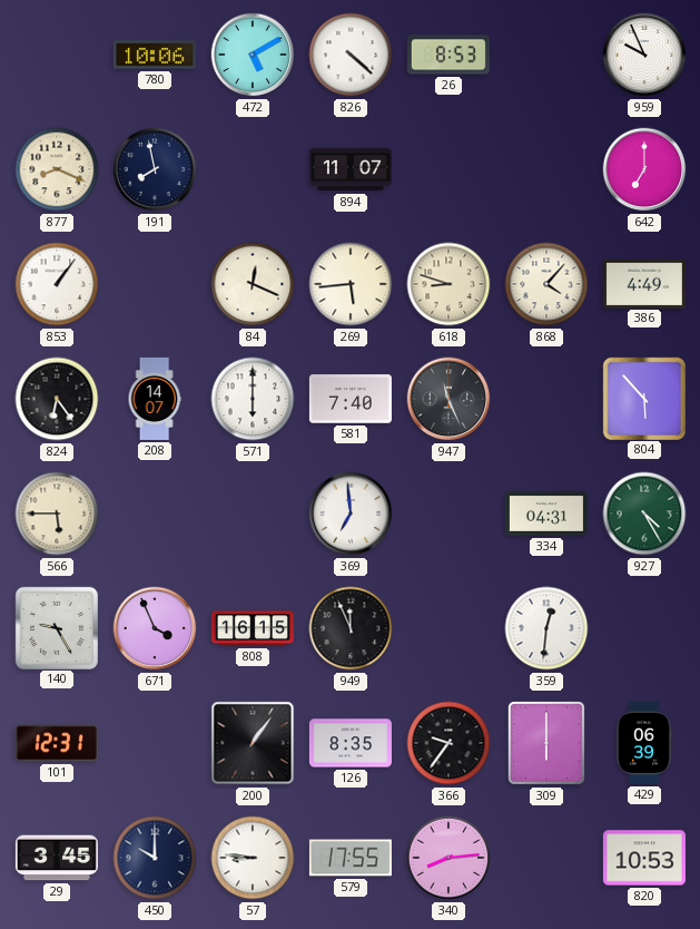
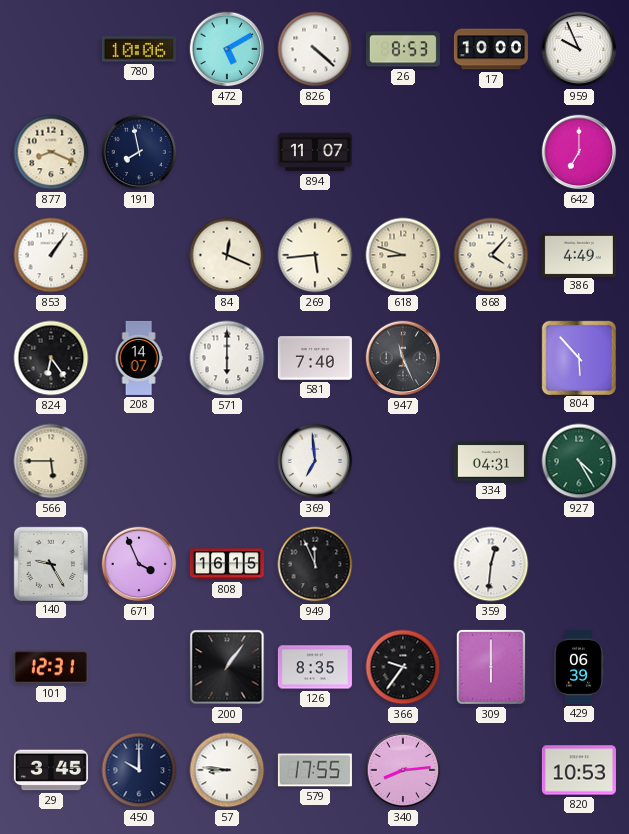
17: none -> 10:00 (491, 49)
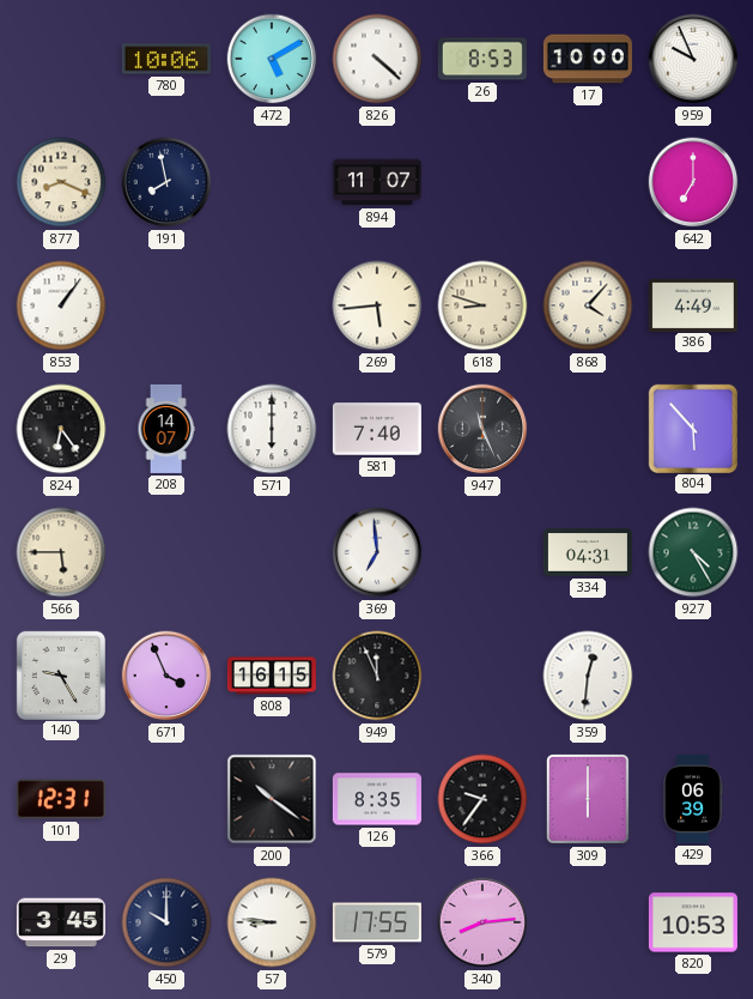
84: 12:19 -> none (227, 255)
200: 1:06 -> 10:21 (272, 799)
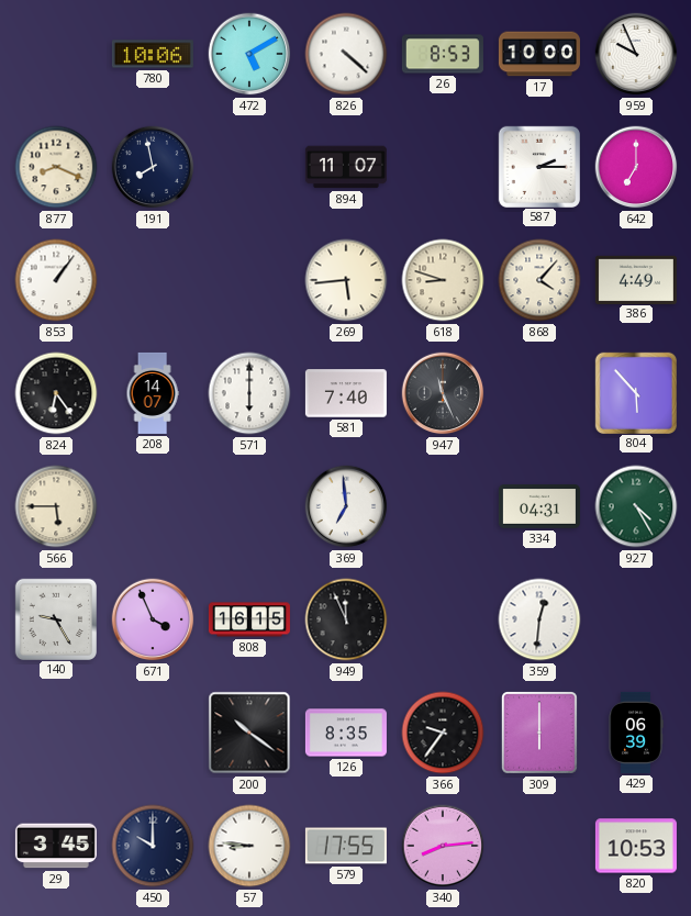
587: none -> 2:15 (538, 166)
101: 12:31 -> none (61, 799)
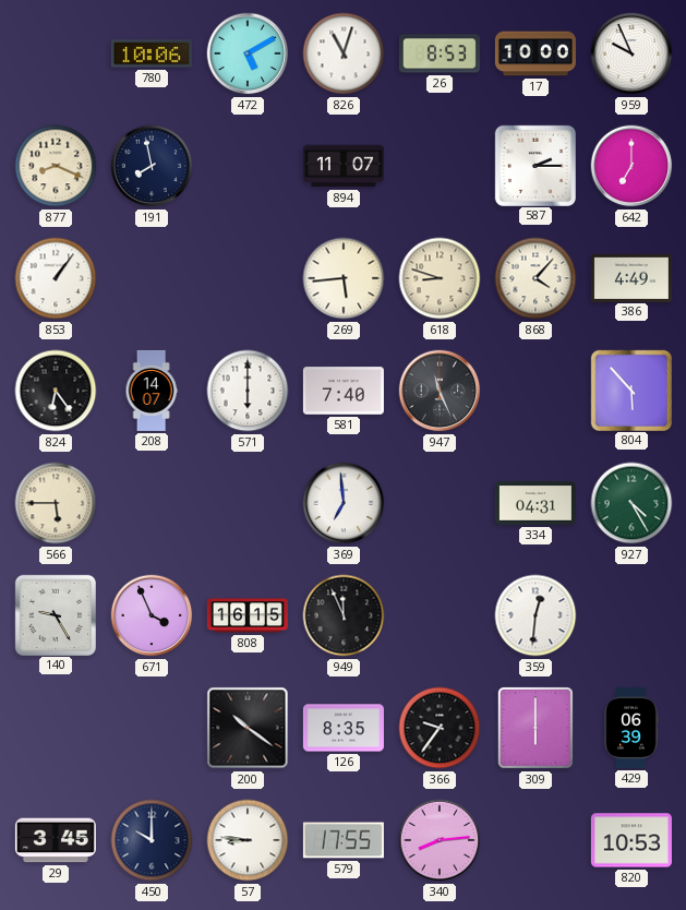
826: 4:22 -> 11:03 (344, 53)
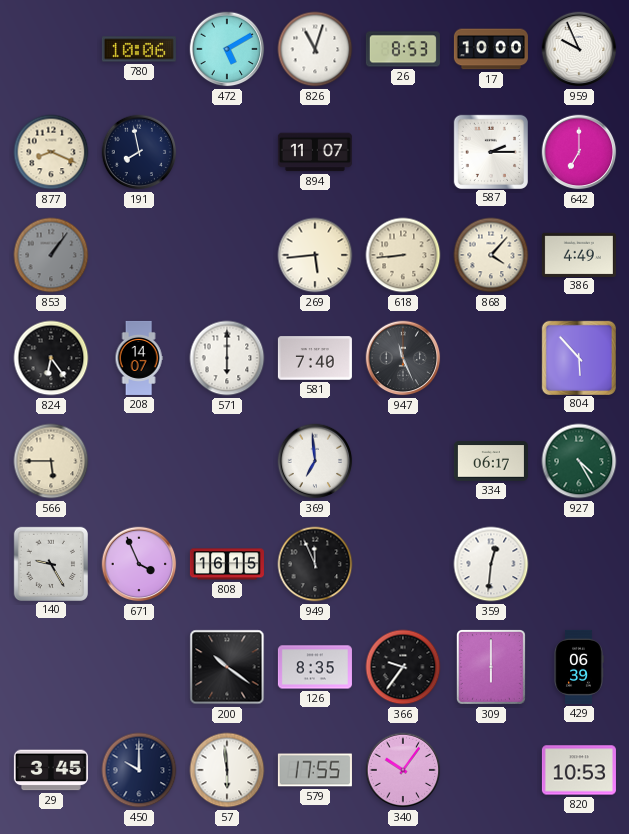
853 dial: white -> grey (51, 255)
618: 8:48 -> 8:44 (403, 255)
334: 04:31 -> 06:17 (491, 461)
57: 8:46 -> 5:59 (227, 770)
340: 8:14 -> 10:06 (403, 770)
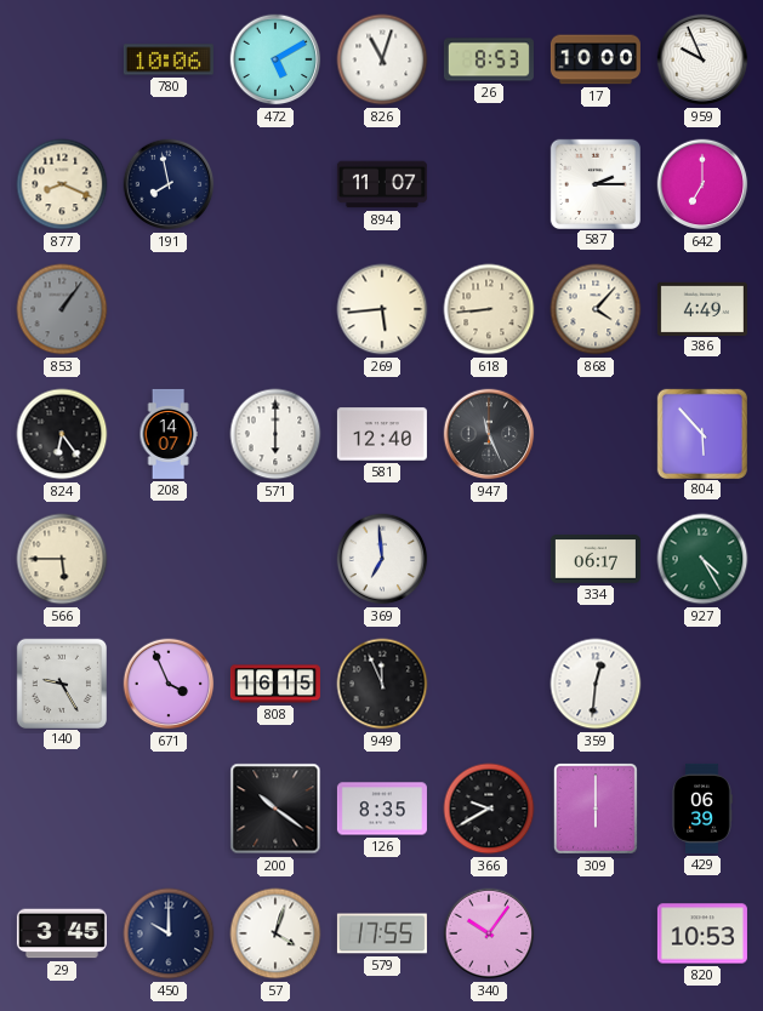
581: 7:40 -> 12:40 (382, 434)
366: 9:36 -> 9:40 (489, 809)
57: 5:59 -> 4:03 (275, 933)
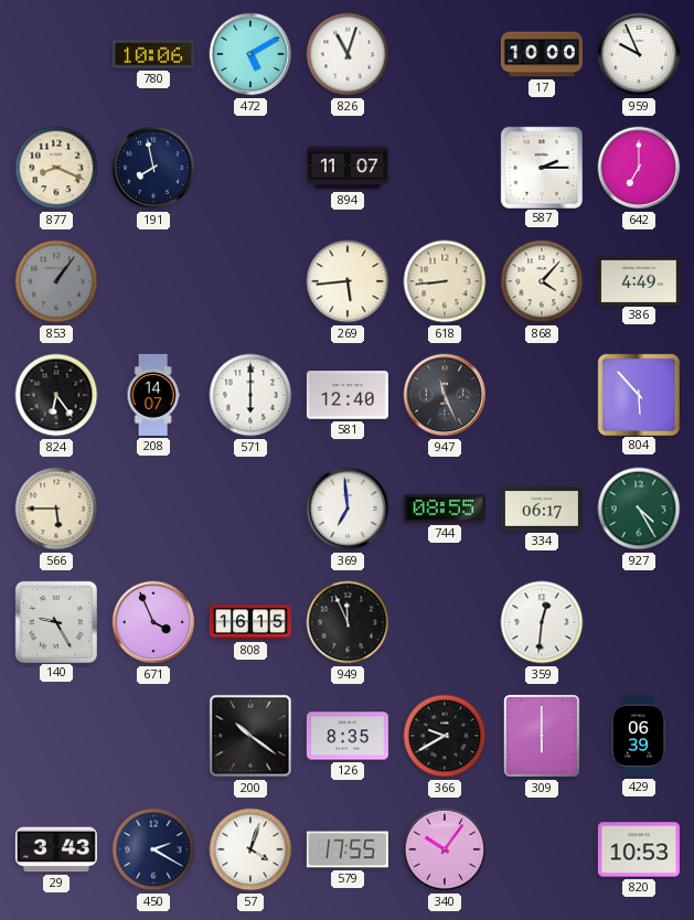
26: 8:53 -> none (489, 59)
744: none -> 08:55 (445, 509)
29: 3:45 -> 3:43 (56, 849)
450: 10:00 -> 2:20 (153, 849)
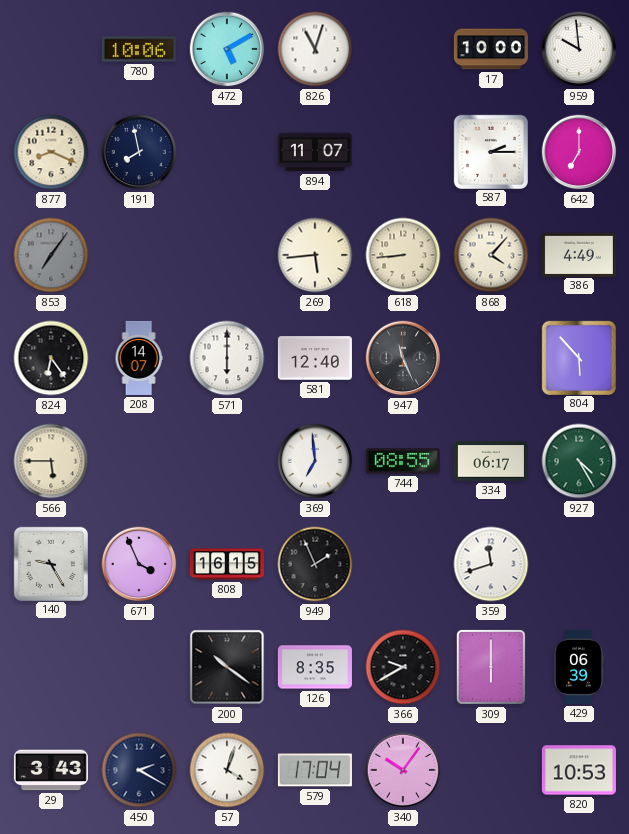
959: 9:56 -> 9:59 (579, 49)
853: 1:06 -> 7:06 (51, 255)
949: 11:56 -> 1:56 (315, 564)
359: 12:31 -> 11:42 (491, 564)
579: 17:55 -> 17:04 (315, 770)
